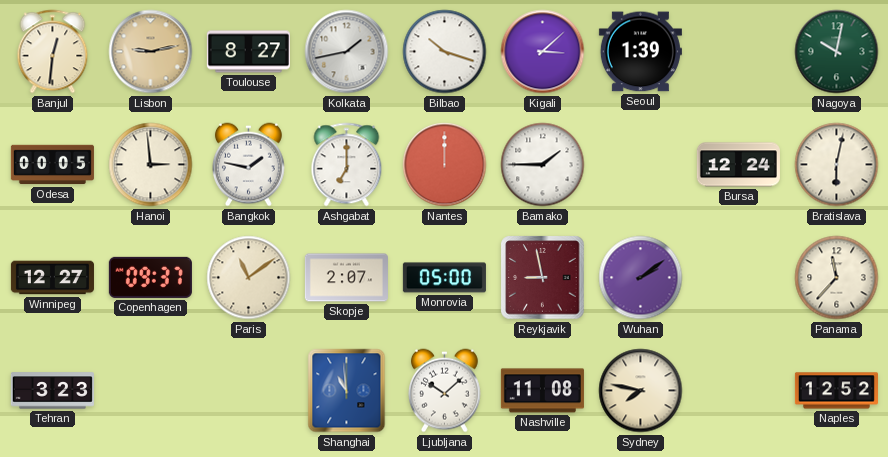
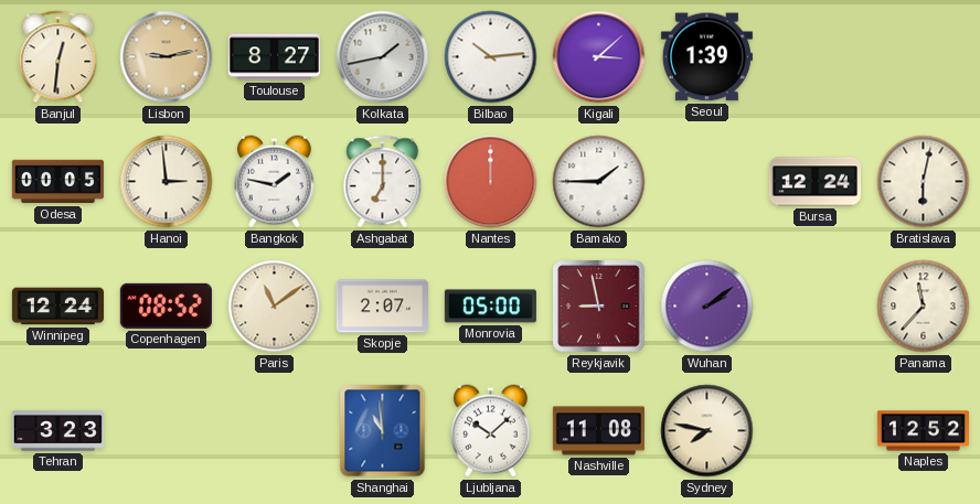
Bilbao: 10:18 -> 10:14 (491, 57)
Nagoya: 10:02 -> none (837, 52)
Winnipeg: 12:27 -> 12:24 (57, 307)
Copenhagen: 09:37 -> 08:52 (166, 305)
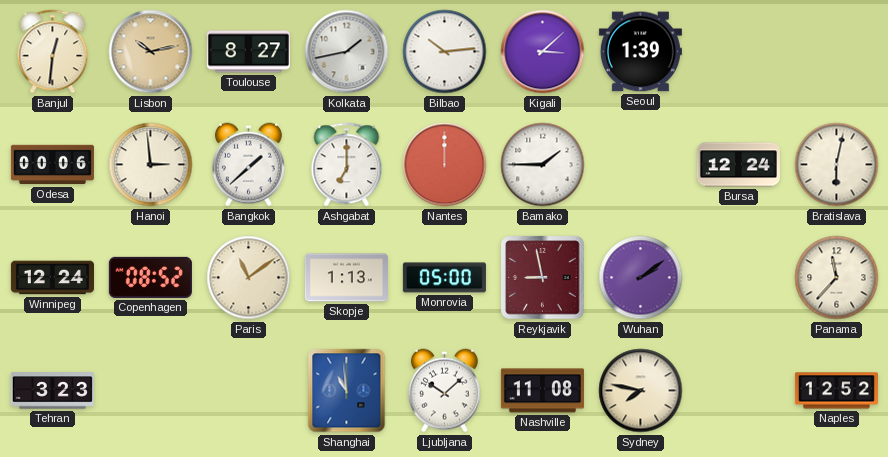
Lisbon: 9:13 -> 10:13 (151, 52)
Odesa: 00:05 -> 00:06 (52, 165)
Bangkok: 1:47 -> 1:38 (248, 165)
Skopje: 2:07 -> 1:13 (346, 278)
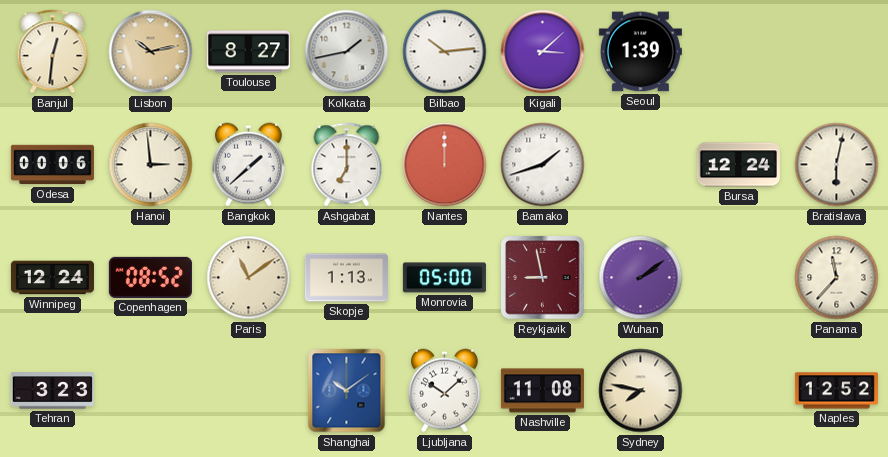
Bamako: 1:45 -> 1:42 (543, 165)
Shanghai: 10:59 -> 10:09 (347, 391)
